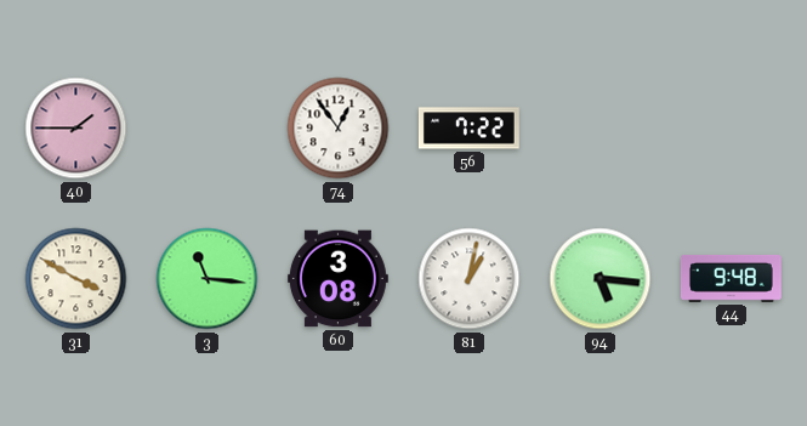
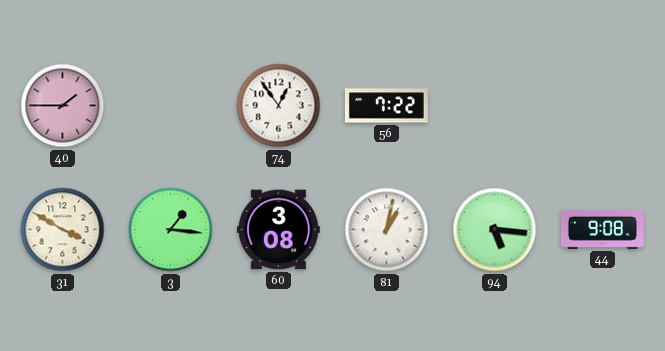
3: 11:16 -> 1:16 (171, 230)
44: 9:48 -> 9:08 (602, 229)
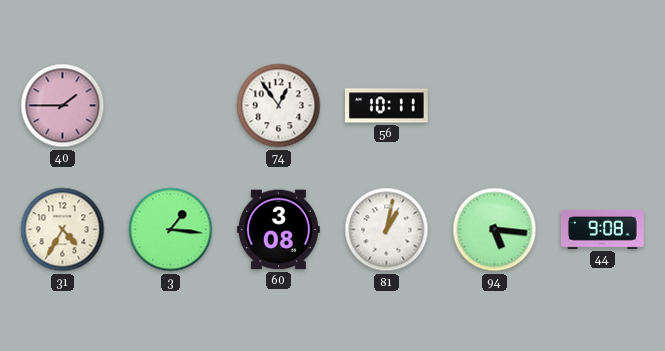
56: 7:22 -> 10:11 (386, 106)
31: 3:50 -> 4:35 (63, 230)
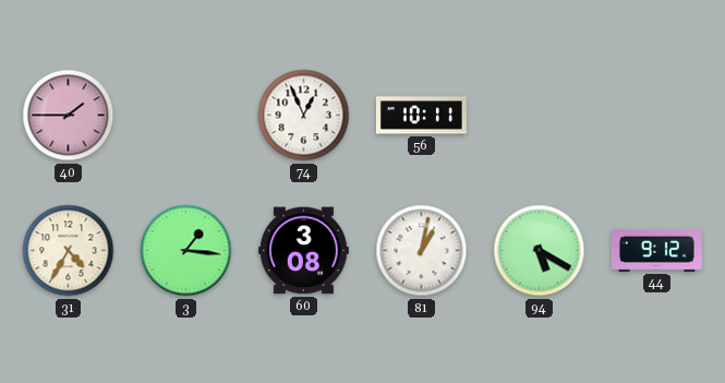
74: 12:54 -> 12:56 (304, 116)
94: 5:16 -> 5:20 (540, 251)
44: 9:08 -> 9:12 (656, 250)
